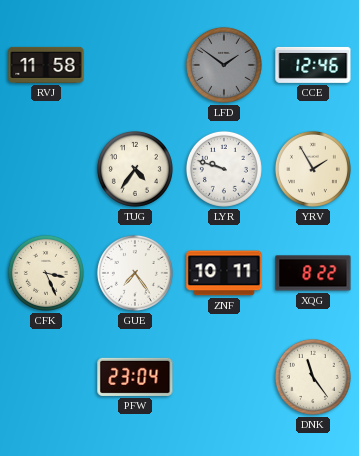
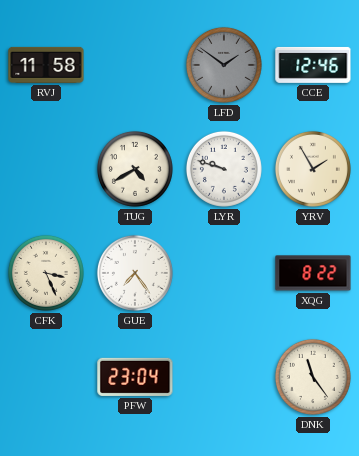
TUG: 4:36 -> 4:40 (135, 169)
ZNF: 10:11 -> none (224, 273)
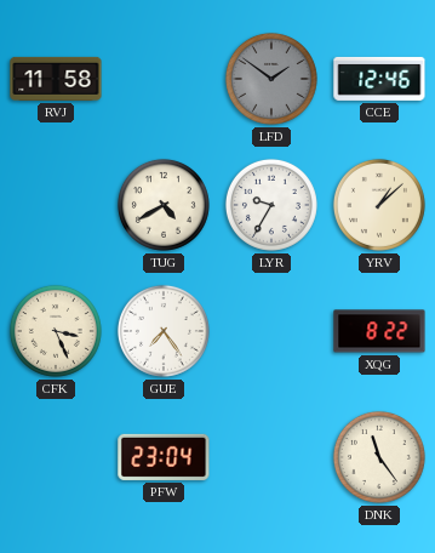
LYR: 9:48 -> 9:35 (271, 205)
YRV: 1:55 -> 1:08 (379, 205)
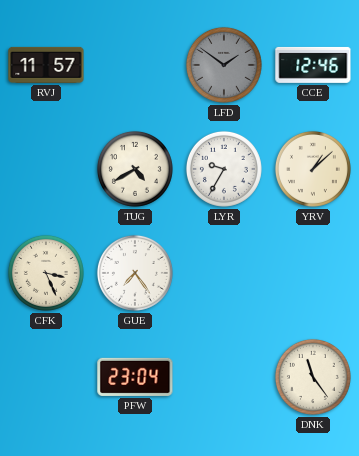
RVJ: 11:58 -> 11:57 (46, 65)
XQG: 8:22 -> none (379, 331)
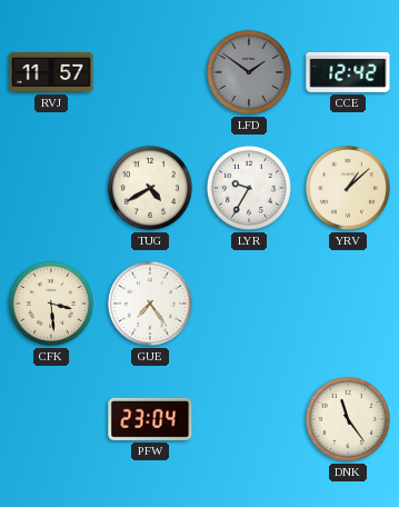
CCE: 12:46 -> 12:42 (348, 72)
CFK: 3:26 -> 3:29 (51, 304)
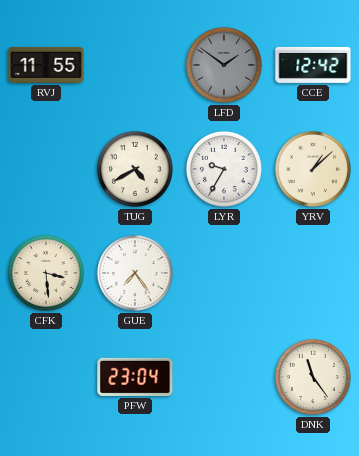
RVJ: 11:57 -> 11:55 (46, 65)
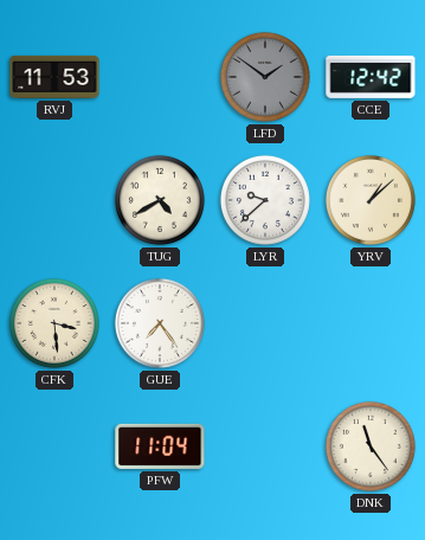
RVJ: 11:55 -> 11:53 (54, 77)
LYR: 9:35 -> 9:38 (265, 200)
PFW: 23:04 -> 11:04 (160, 446)
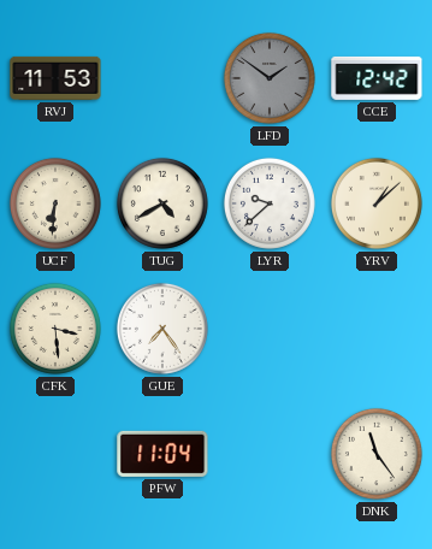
UCF: none -> 6:31 (55, 203)
